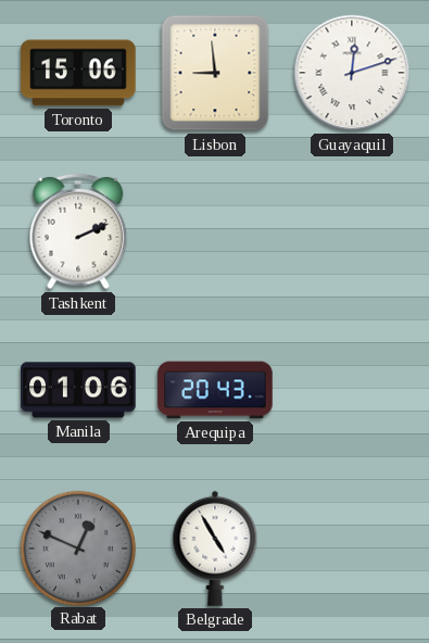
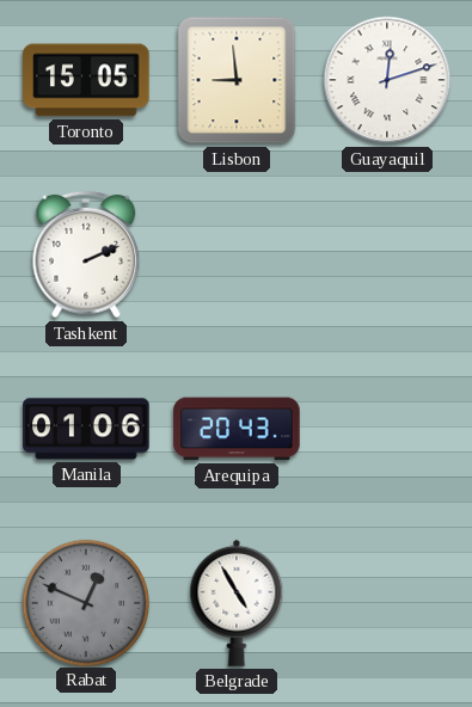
Toronto: 15:06 -> 15:05 (86, 80)
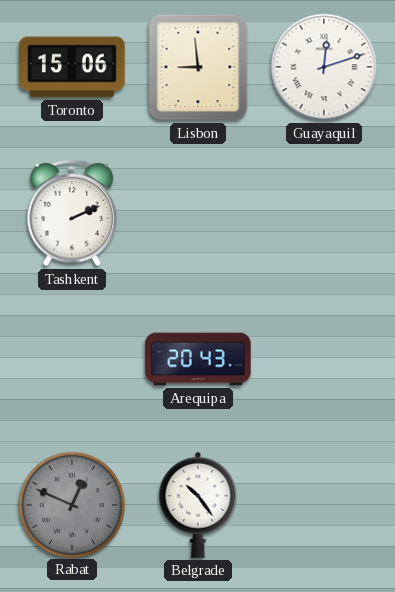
Toronto: 15:05 -> 15:06 (72, 67)
Manila: 01:06 -> none (86, 429)
Belgrade: 4:55 -> 10:24 (198, 505)
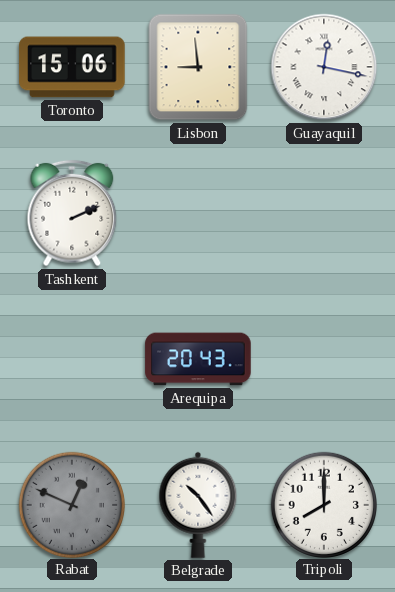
Guayaquil: 12:12 -> 12:17 (324, 67)
Tripoli: none -> 8:00 (323, 504)
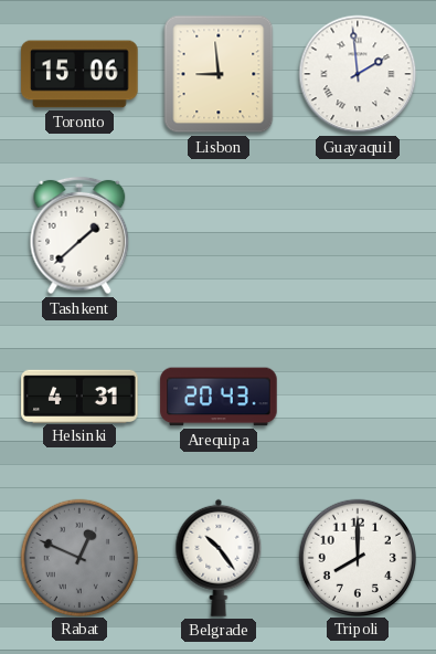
Guayaquil: 12:17 -> 1:59 (358, 74)
Tashkent: 2:11 -> 1:38 (79, 235)
Helsinki: none -> 4:31 (79, 395)
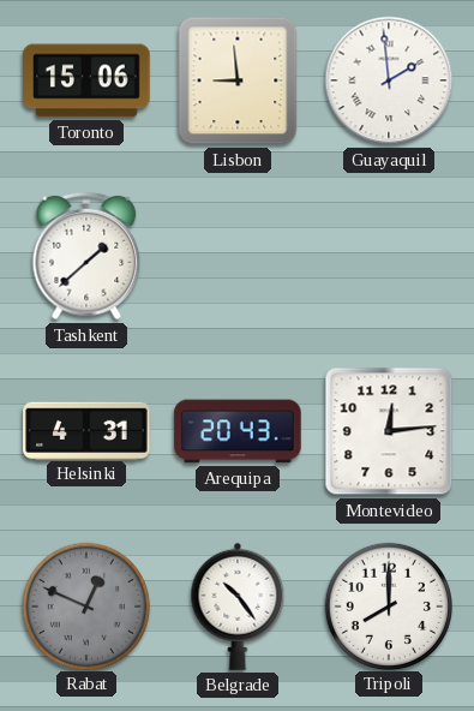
Montevideo: none -> 12:14 (389, 431)
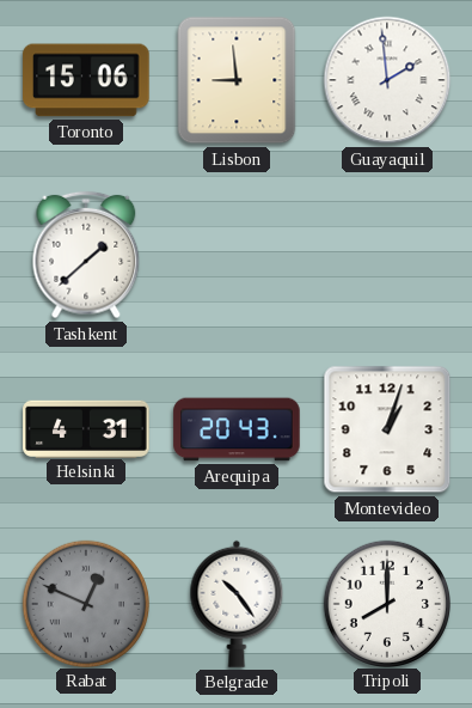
Montevideo: 12:14 -> 1:03 (387, 429)
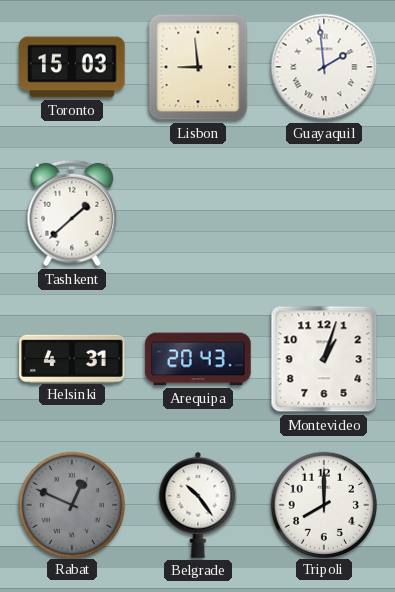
Toronto: 15:06 -> 15:03 (72, 67)
